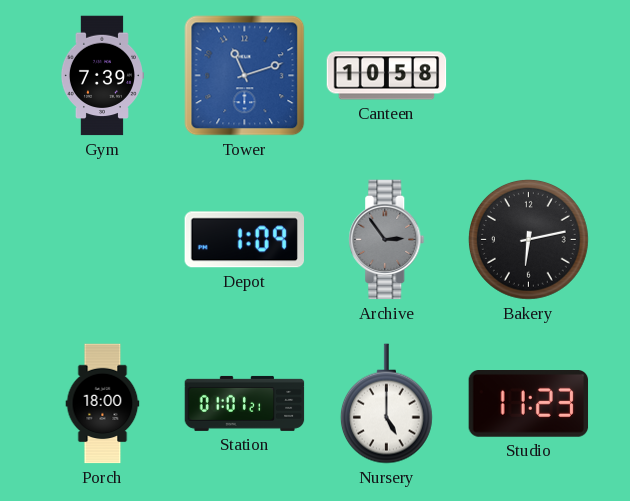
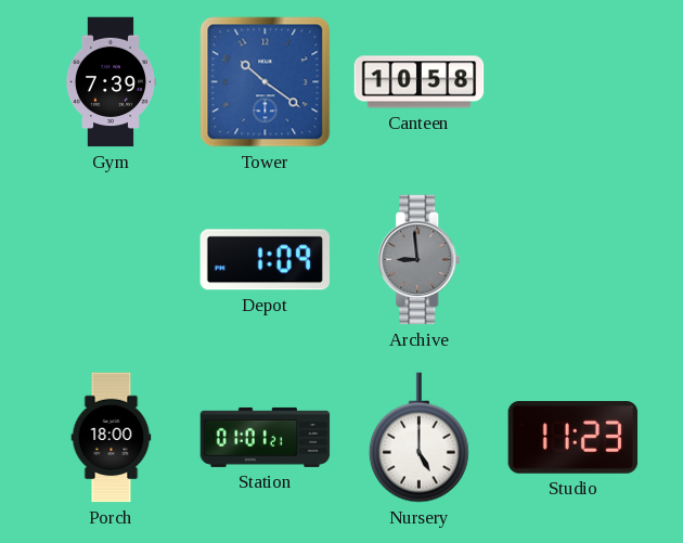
Tower: 11:12 -> 10:21 (266, 82)
Archive: 2:54 -> 8:59 (420, 260)
Bakery: 6:13 -> none (528, 239)
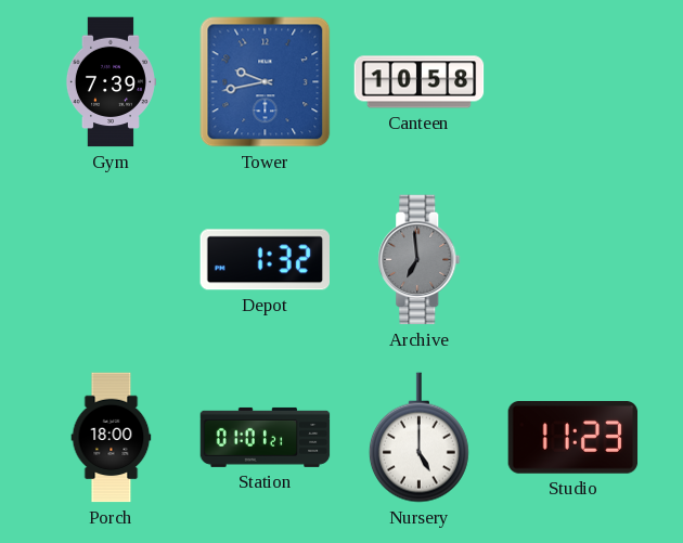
Tower: 10:21 -> 9:43 (266, 82)
Depot: 1:09 -> 1:32 (265, 260)
Archive: 8:59 -> 6:59 (420, 260)
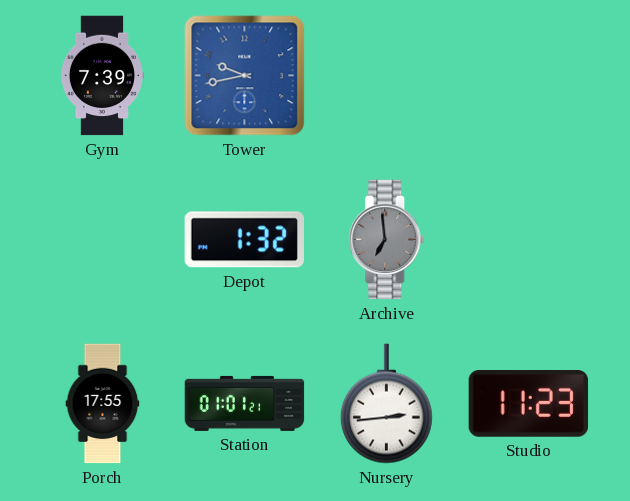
Canteen: 10:58 -> none (420, 82)
Porch: 18:00 -> 17:55 (103, 404)
Nursery: 5:00 -> 2:44 (386, 404)
